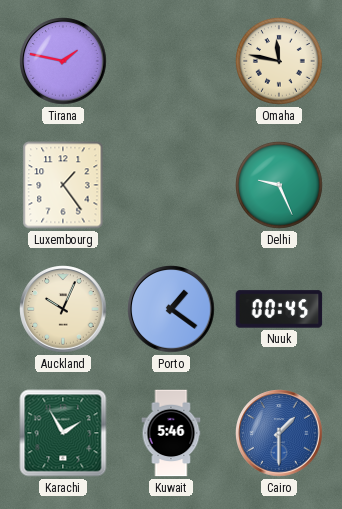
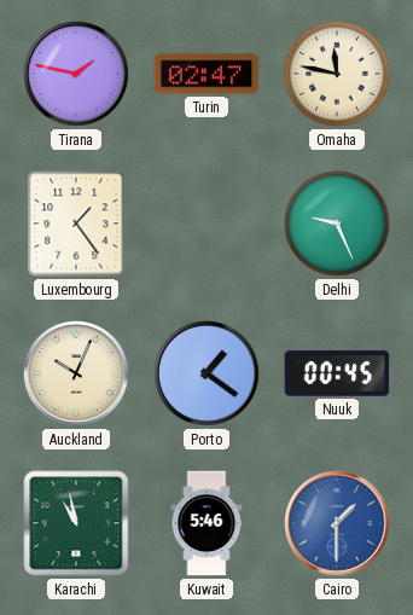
Turin: none -> 02:47 (206, 74)
Karachi: 1:55 -> 10:58 (76, 523)
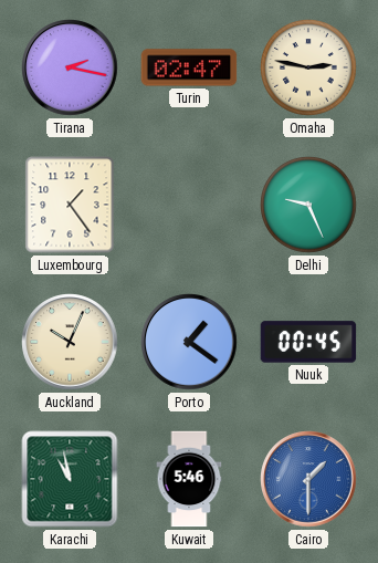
Tirana: 1:47 -> 2:17 (70, 67)
Omaha: 11:47 -> 2:47 (308, 67)
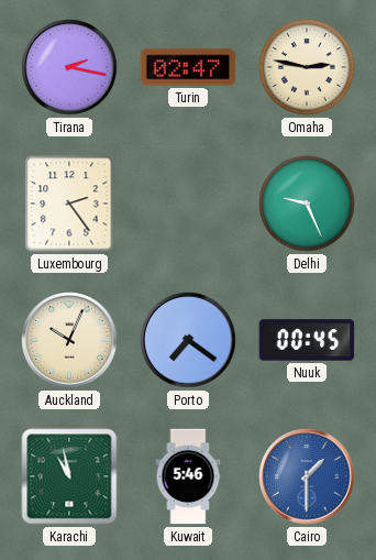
Luxembourg: 1:24 -> 2:24 (69, 204)
Porto: 1:21 -> 7:21 (188, 340)
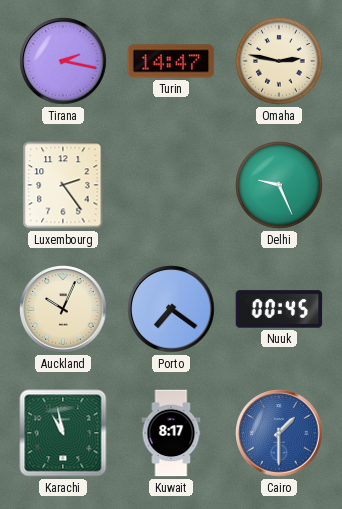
Turin: 02:47 -> 14:47 (171, 61)
Kuwait: 5:46 -> 8:17 (171, 433)
